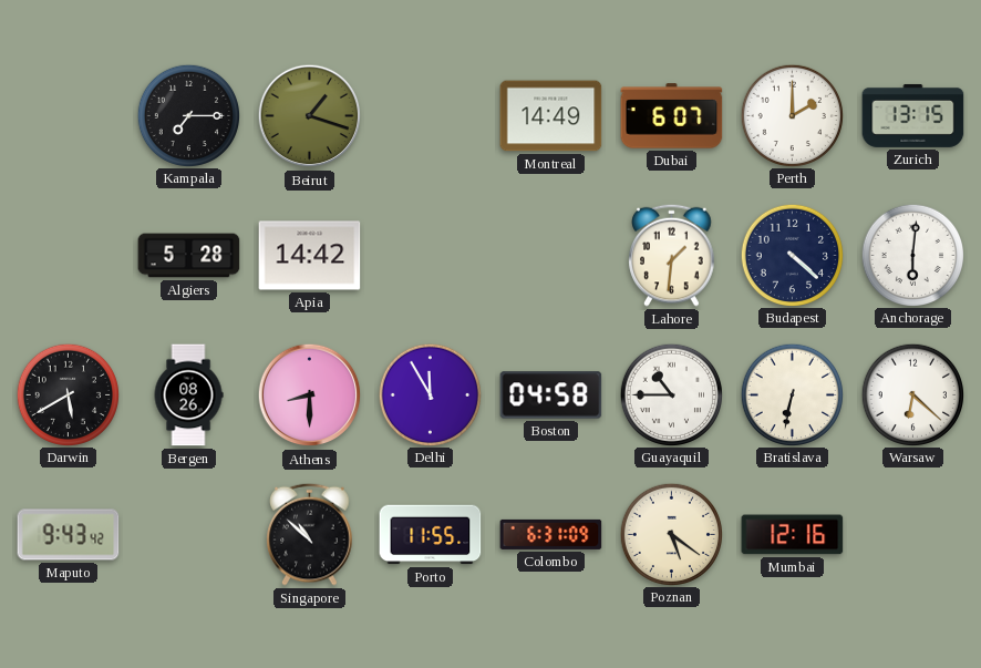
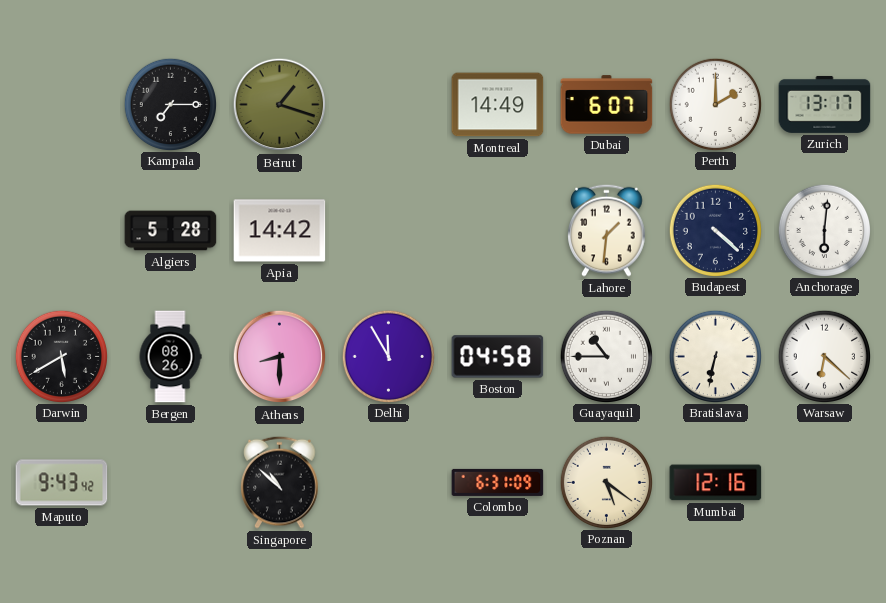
Zurich: 13:15 -> 13:17 (825, 104)
Porto: 11:55 -> none (431, 535)
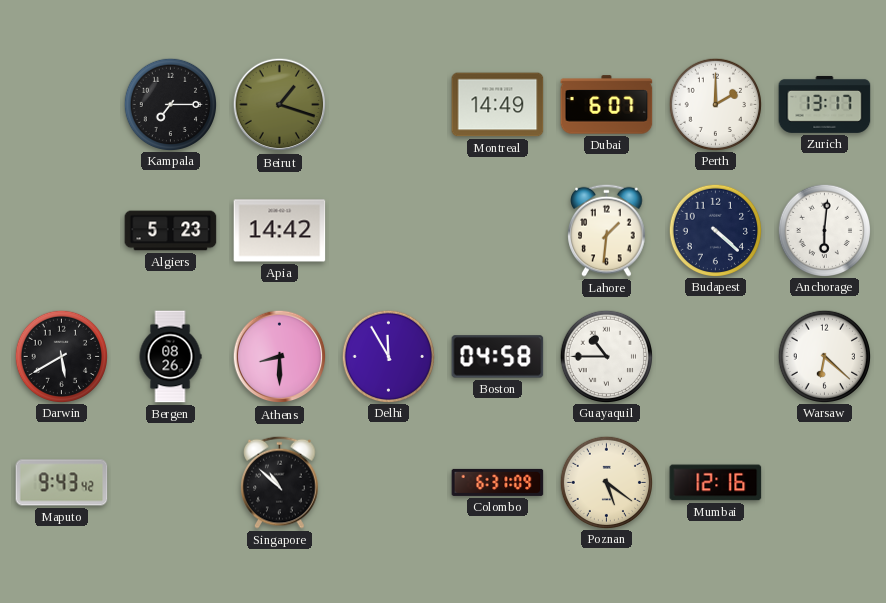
Algiers: 5:28 -> 5:23 (171, 231)
Bratislava: 6:32 -> none (715, 356)
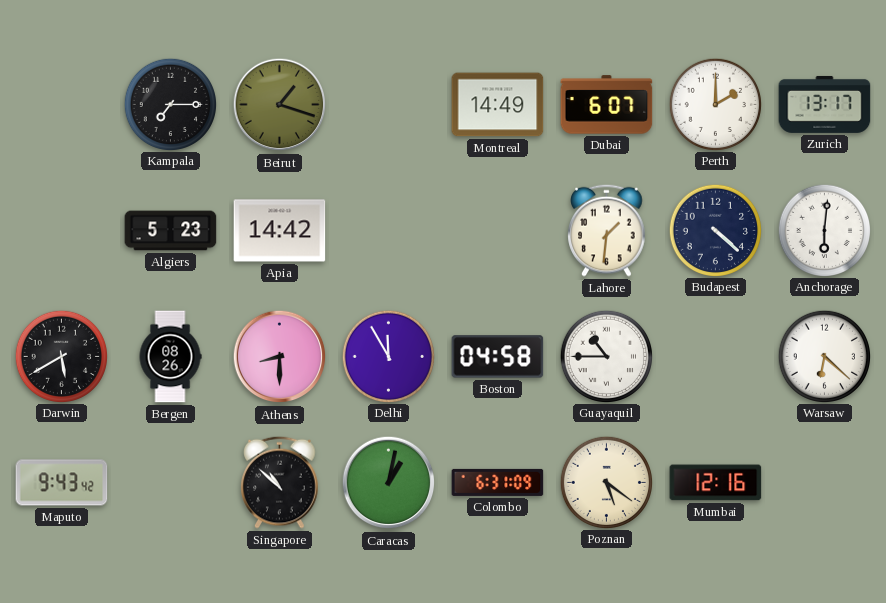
Caracas: none -> 1:02 (389, 483)
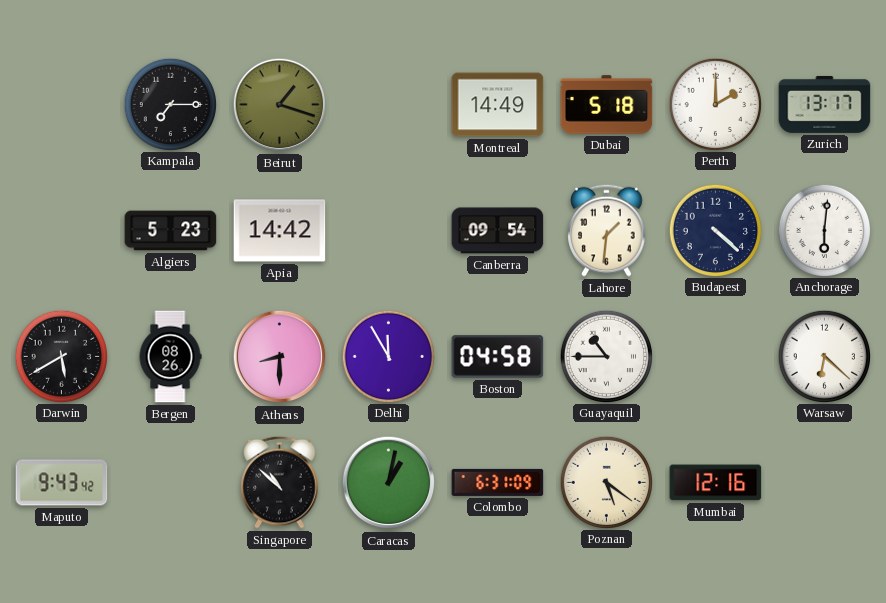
Dubai: 6:07 -> 5:18 (607, 105)
Canberra: none -> 09:54 (498, 231)
